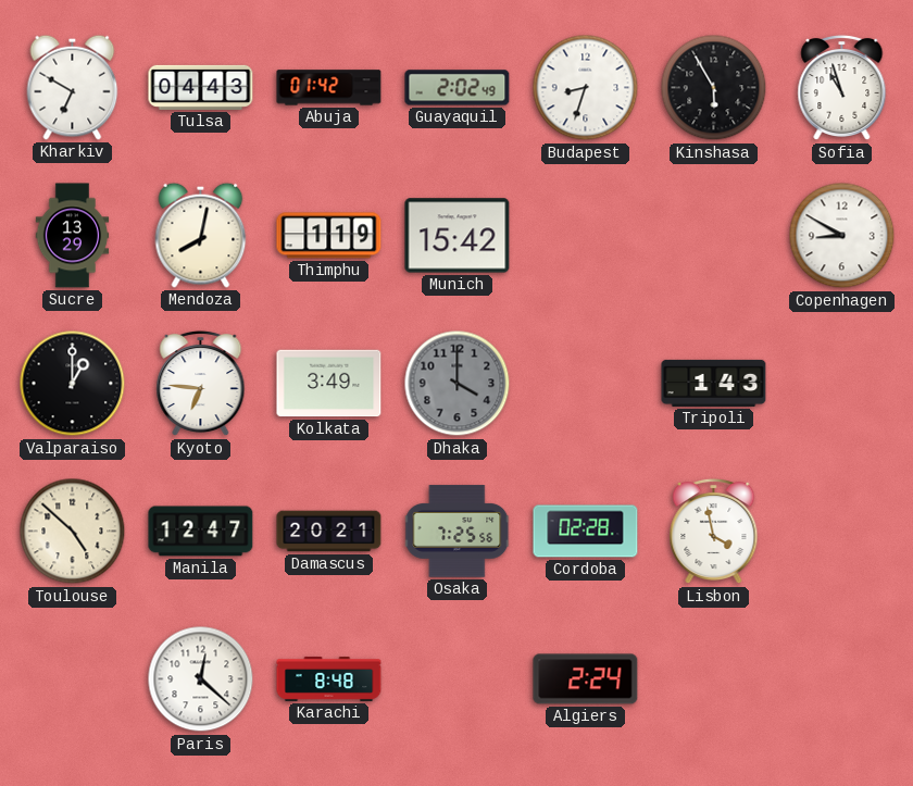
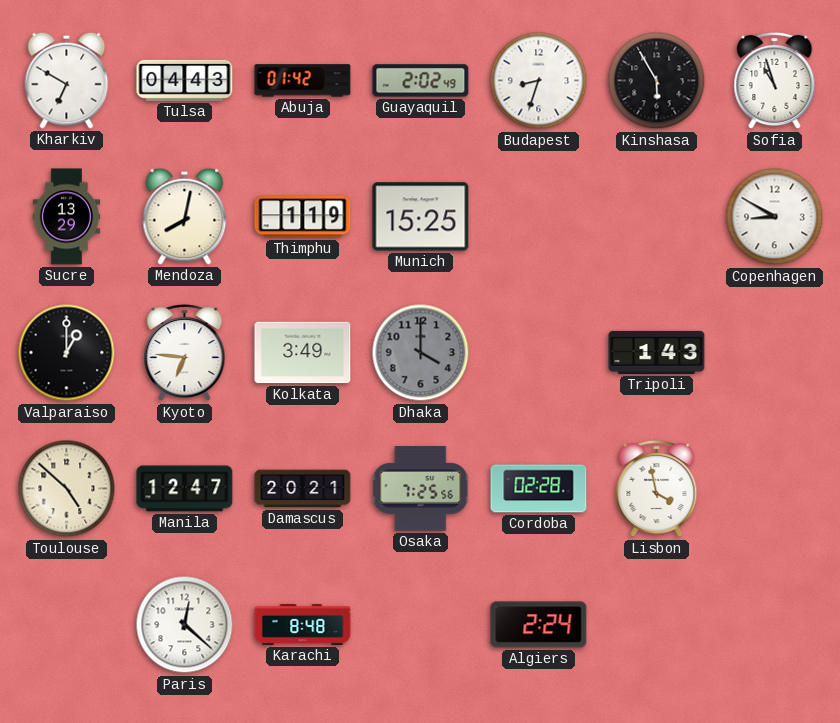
Munich: 15:42 -> 15:25 (421, 217)
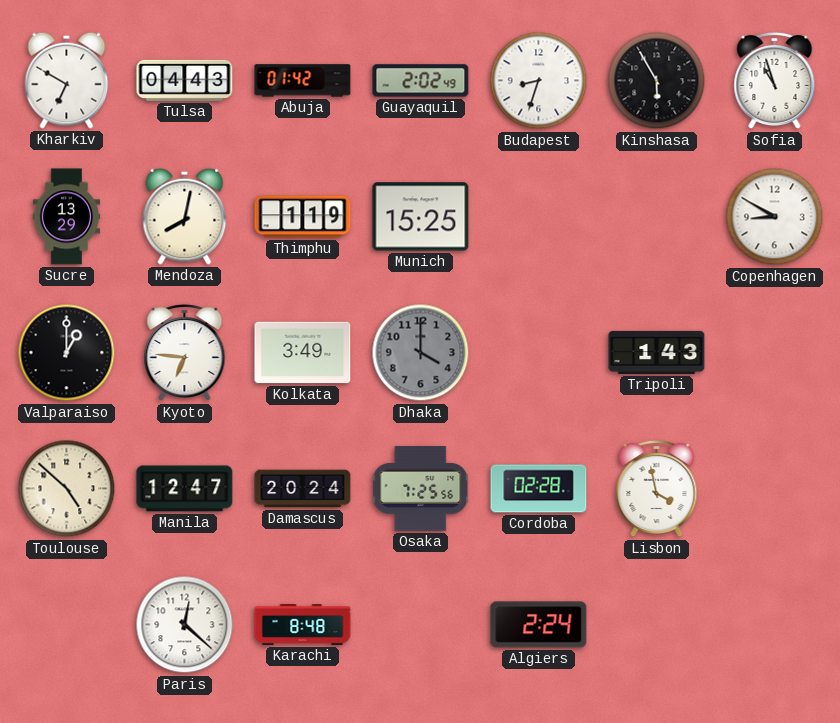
Damascus: 20:21 -> 20:24 (303, 489)
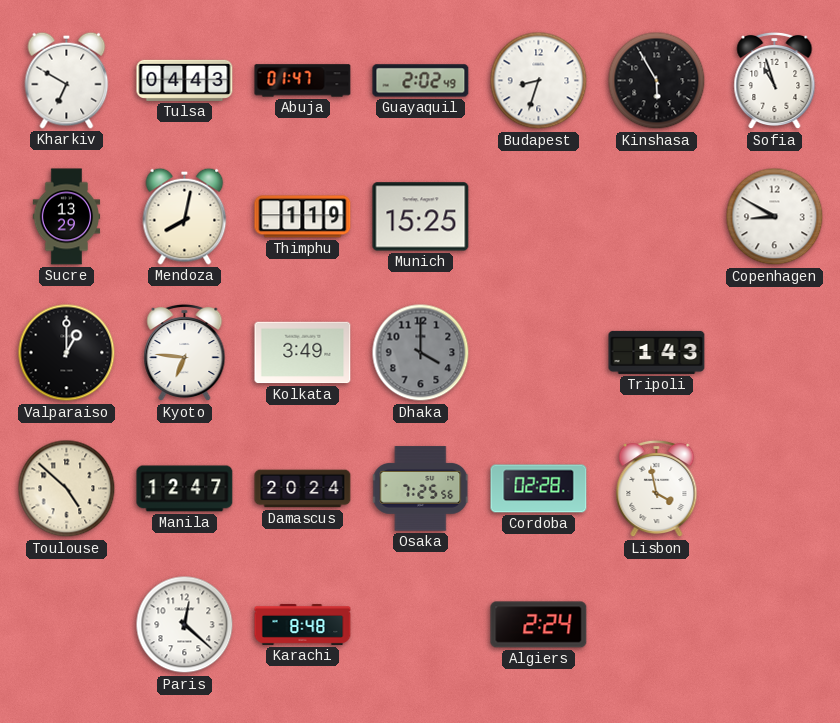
Abuja: 01:42 -> 01:47 (303, 81)
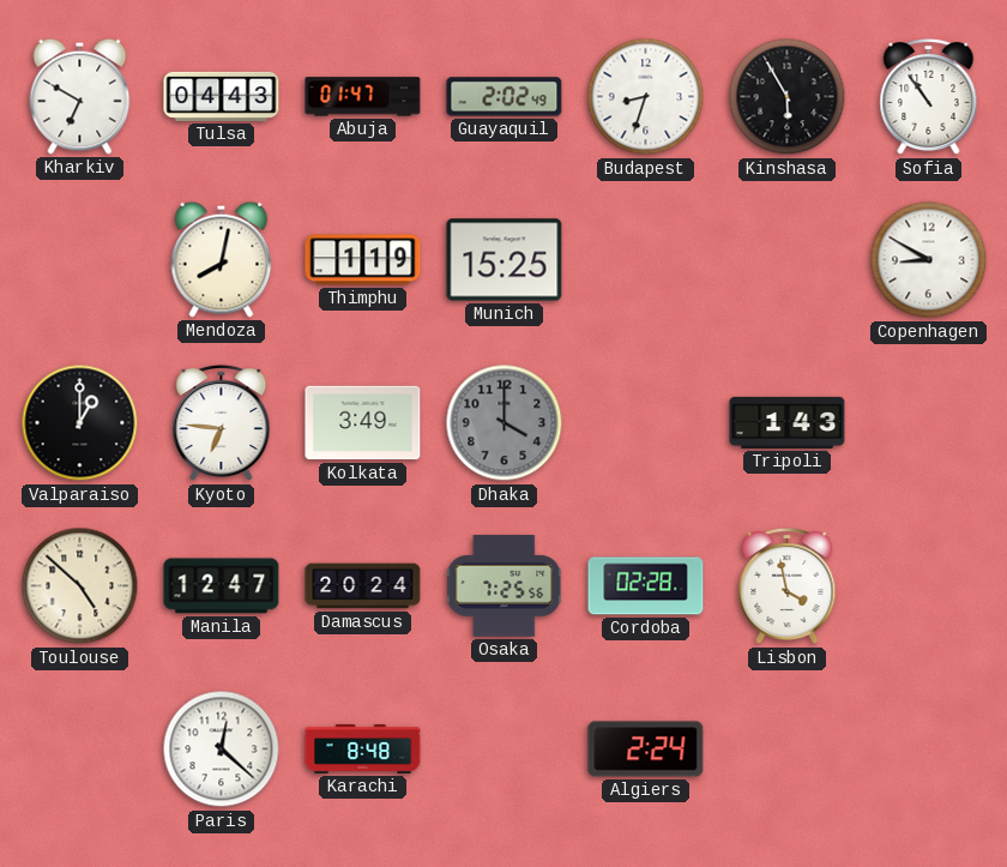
Sofia: 10:57 -> 10:54 (929, 97)
Sucre: 13:29 -> none (67, 217)
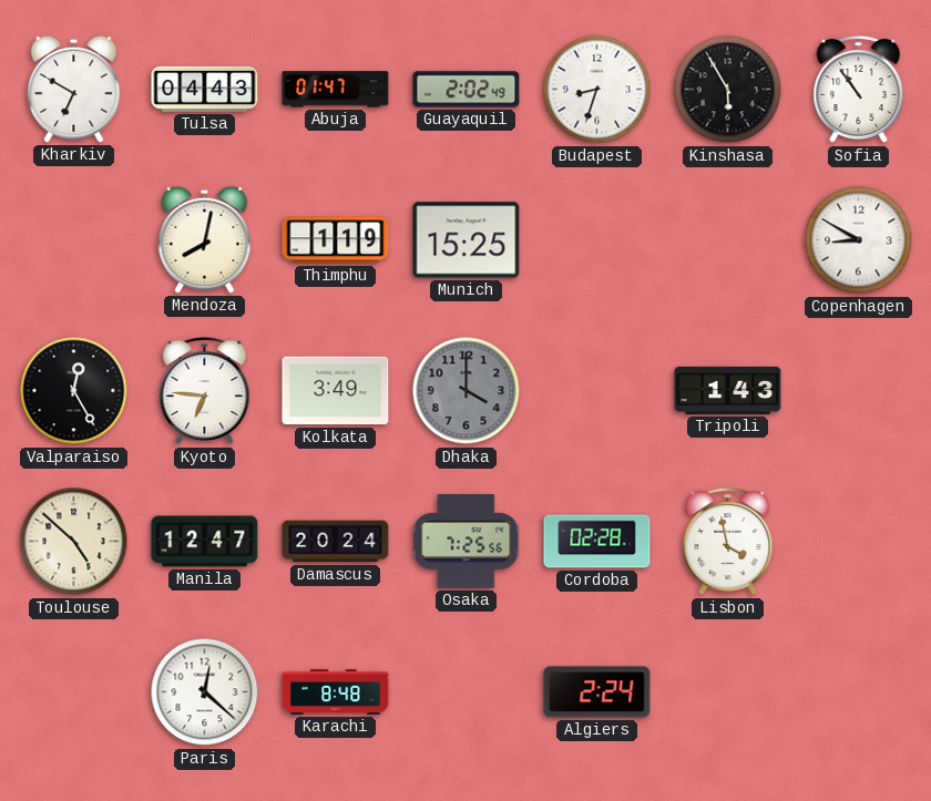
Valparaiso: 1:00 -> 12:25 (74, 391)
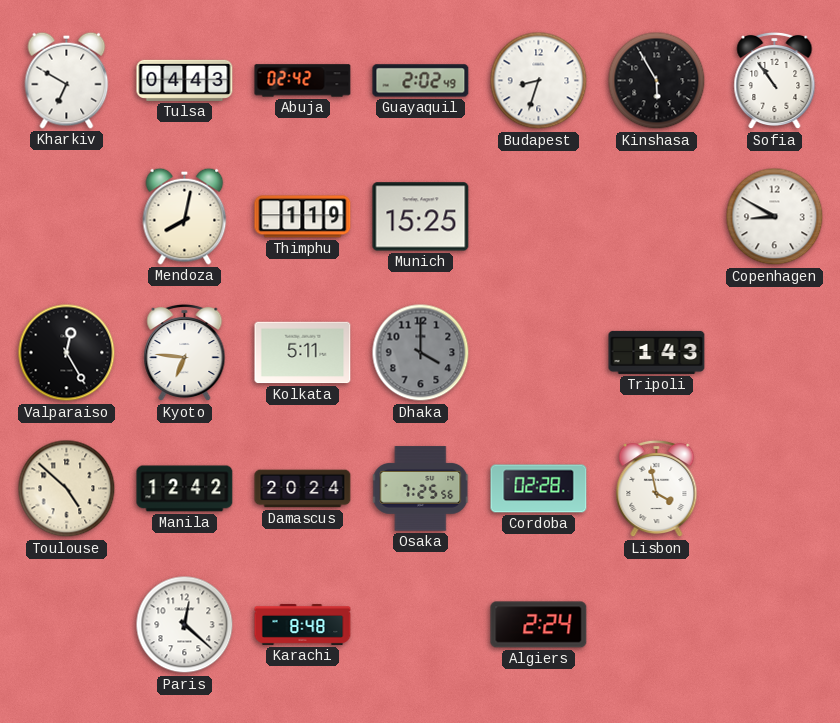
Abuja: 01:47 -> 02:42 (303, 81)
Kolkata: 3:49 -> 5:11 (303, 353)
Manila: 12:47 -> 12:42 (185, 489)
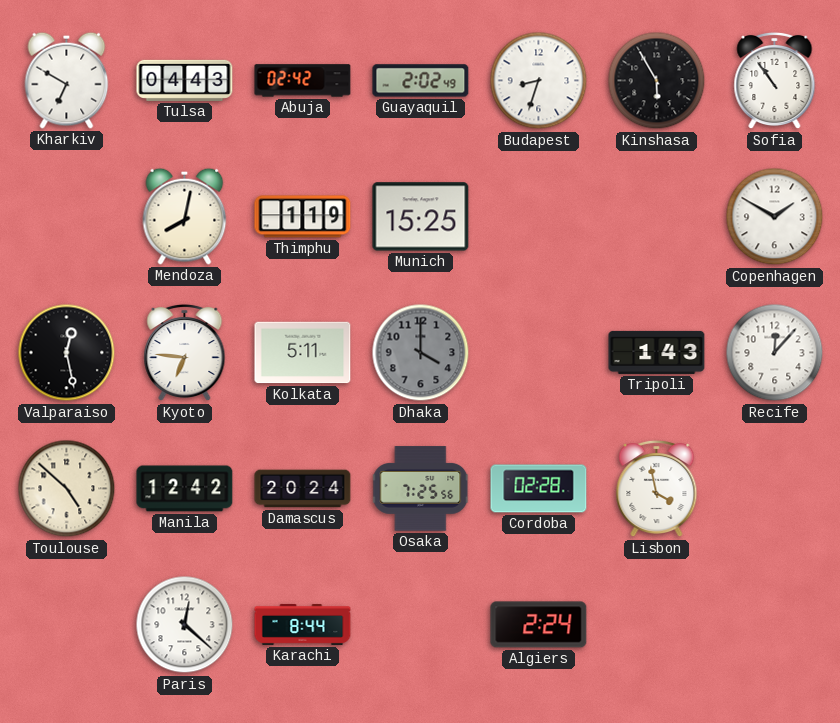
Copenhagen: 8:50 -> 1:50 (775, 217)
Valparaiso: 12:25 -> 12:28 (67, 353)
Recife: none -> 12:07 (775, 353)
Karachi: 8:48 -> 8:44 (303, 624)
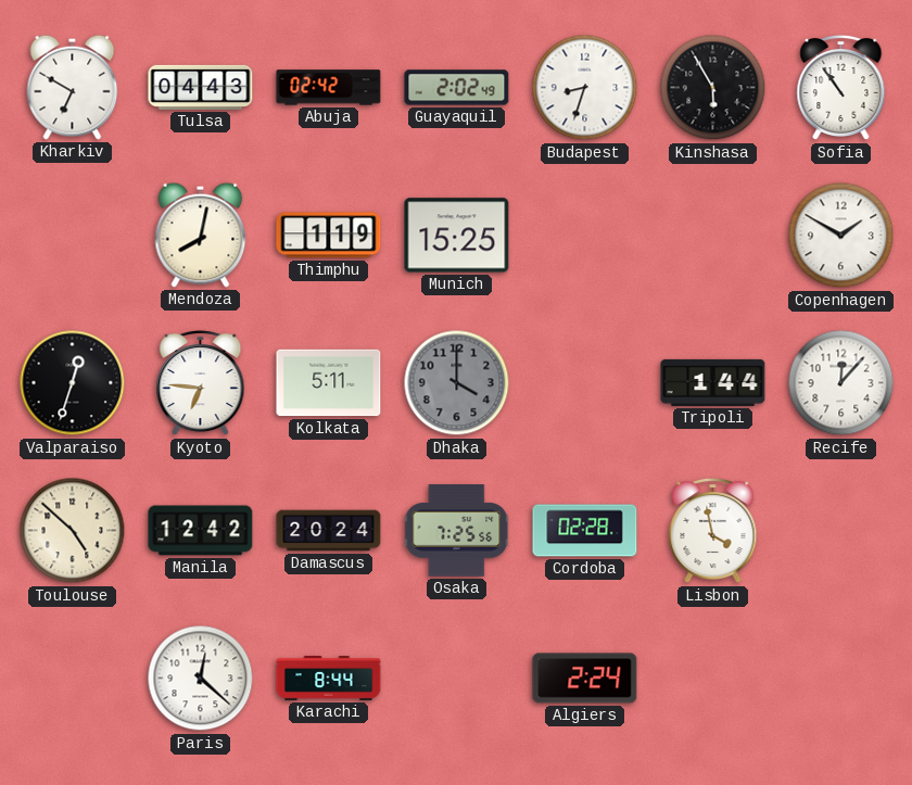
Valparaiso: 12:28 -> 12:33 (73, 383)
Tripoli: 1:43 -> 1:44 (713, 382)
